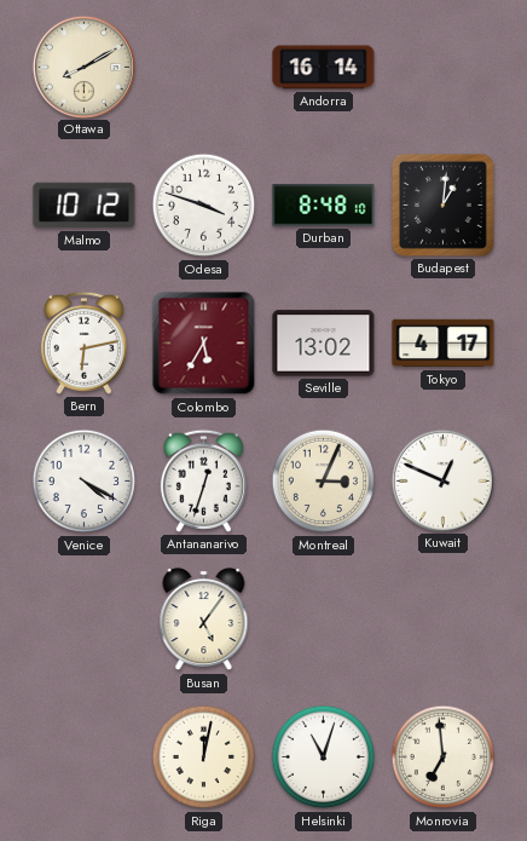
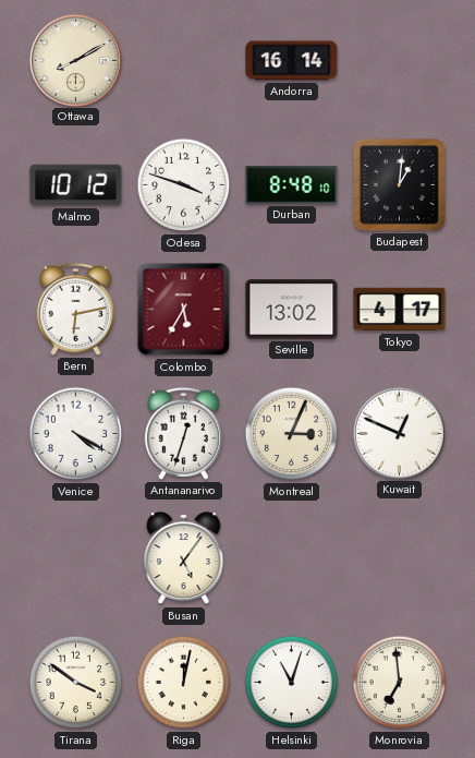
Tirana: none -> 3:51 (76, 683)
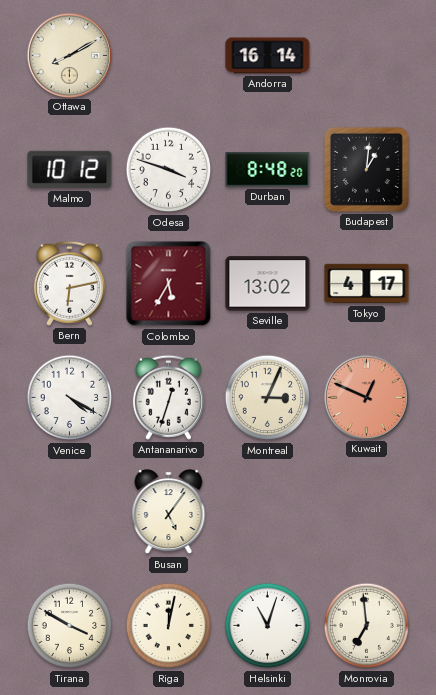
Durban: 8:48:10 -> 8:48:20 (268, 170)
Kuwait dial: white -> salmon (366, 397)
Tirana: 3:51 -> 3:50 (70, 626)
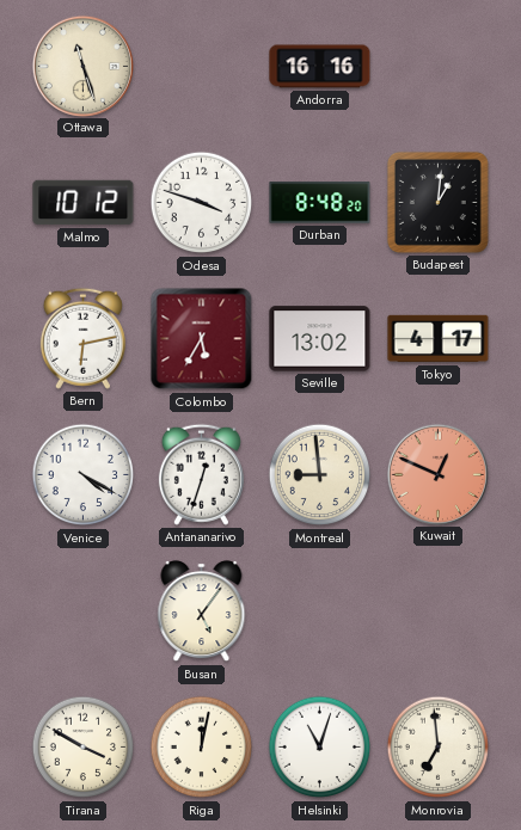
Ottawa: 8:10 -> 11:27 (82, 66)
Andorra: 16:14 -> 16:16 (320, 67)
Montreal: 3:04 -> 8:59 (320, 475)
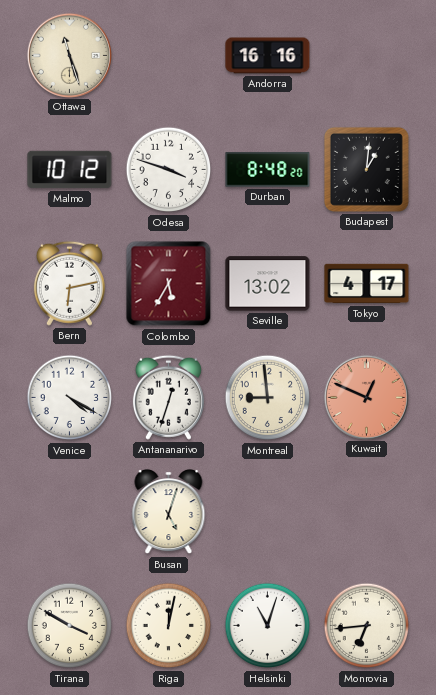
Busan: 5:06 -> 5:03 (169, 512)
Monrovia: 6:59 -> 6:44 (367, 626)
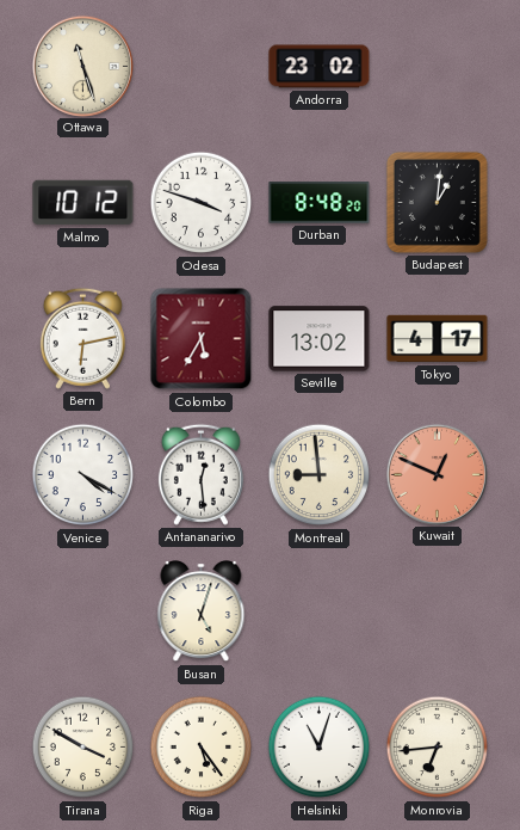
Andorra: 16:16 -> 23:02 (320, 67)
Antananarivo: 12:33 -> 12:29 (200, 474)
Riga: 12:02 -> 5:24 (202, 748)
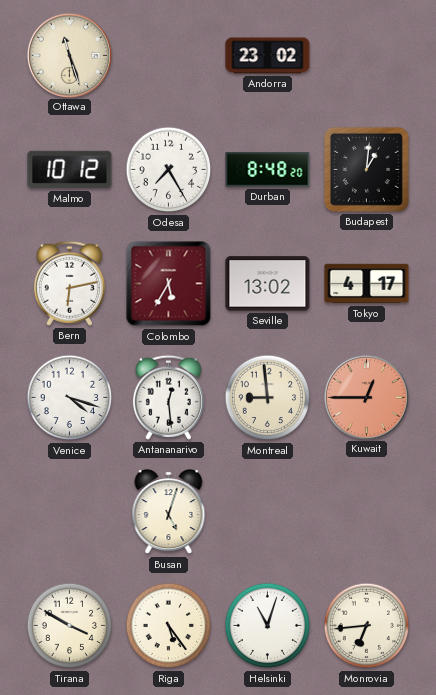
Odesa: 3:48 -> 7:25 (169, 170)
Venice: 4:20 -> 4:18 (70, 398)
Kuwait: 12:49 -> 12:45 (366, 397)
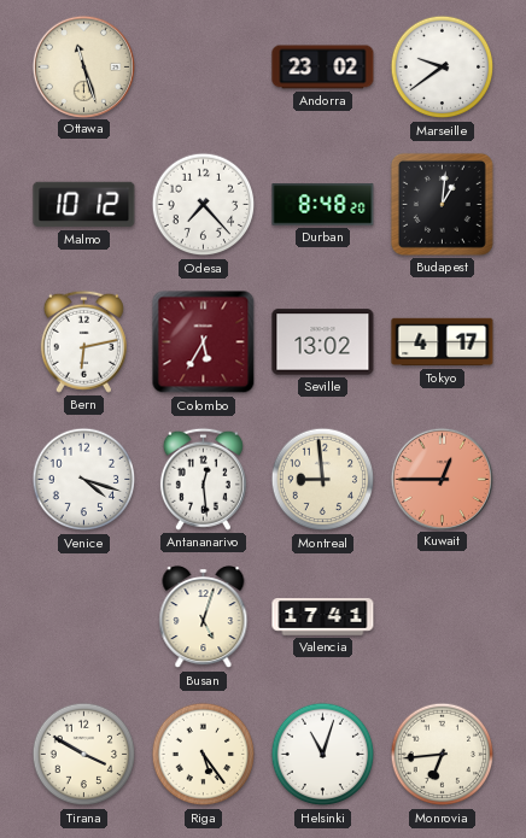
Marseille: none -> 9:39 (443, 68)
Odesa: 7:25 -> 7:23 (204, 205)
Valencia: none -> 17:41 (323, 617)
